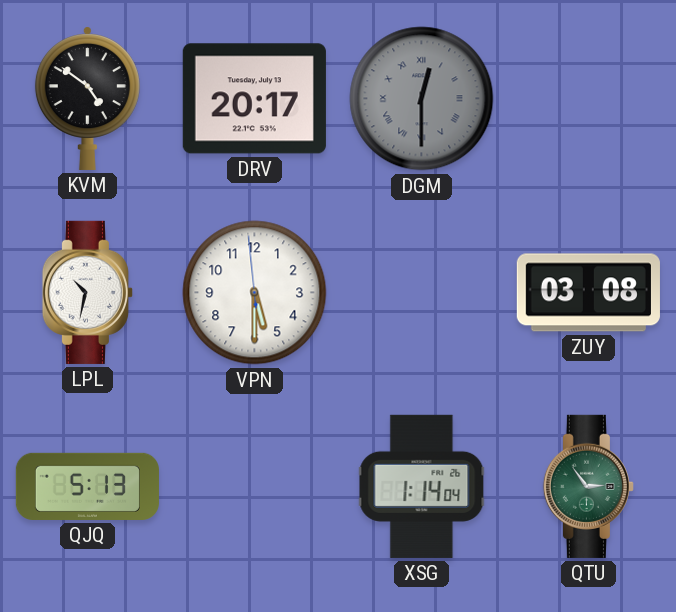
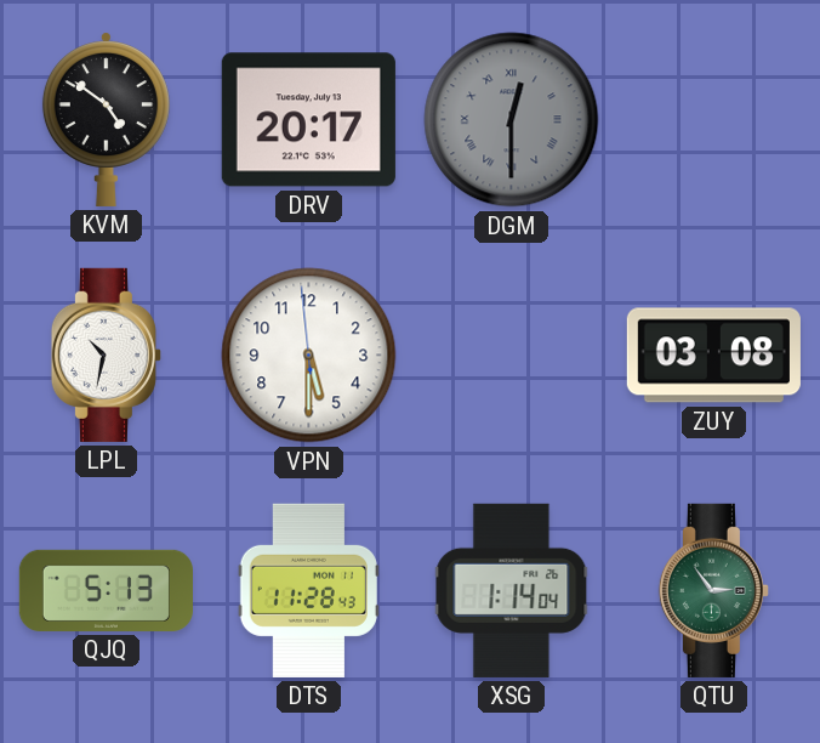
DTS: none -> 11:28 (308, 590)
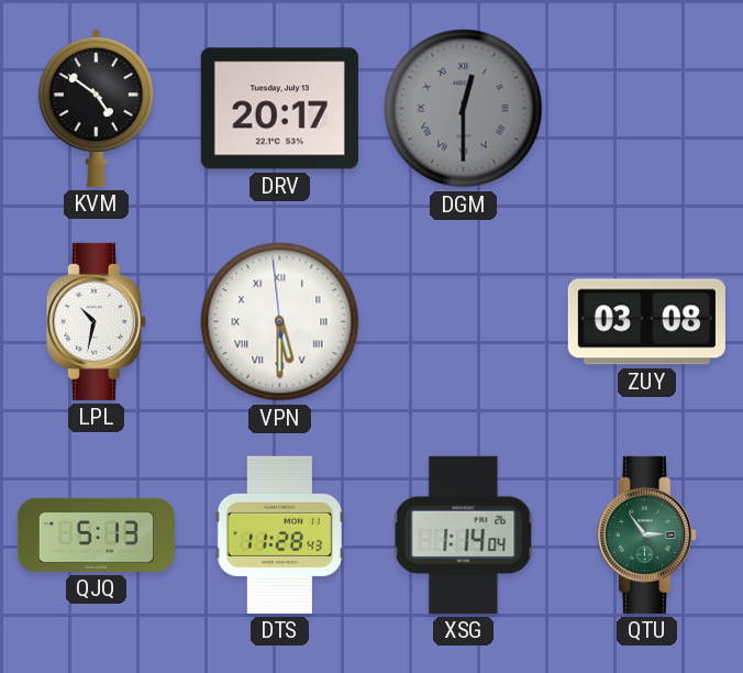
VPN numerals: Arabic -> Roman (280, 322)
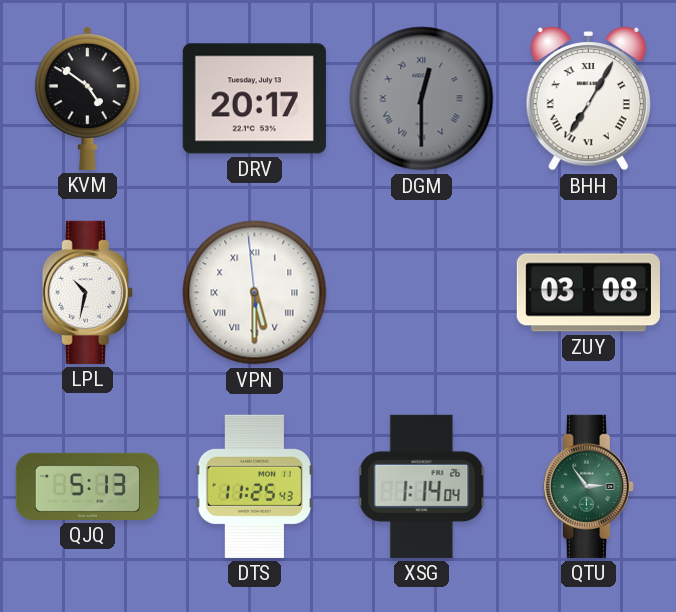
BHH: none -> 7:05 (588, 98)
DTS: 11:28 -> 11:25 (254, 486)
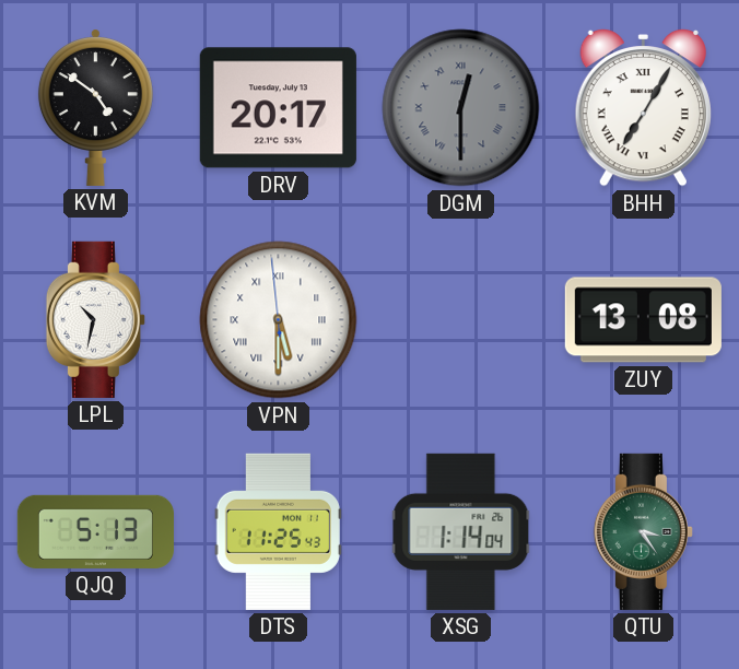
ZUY: 03:08 -> 13:08 (643, 320)
QTU: 2:54 -> 3:24 (643, 531)
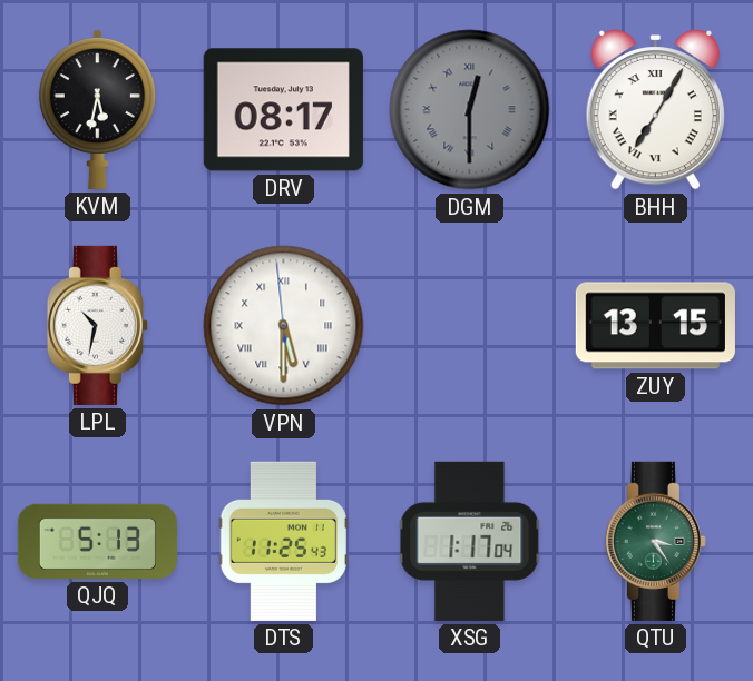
KVM: 4:51 -> 5:32 (97, 109)
DRV: 20:17 -> 08:17 (283, 110)
ZUY: 13:08 -> 13:15 (655, 326)
XSG: 1:14 -> 1:17 (470, 541)
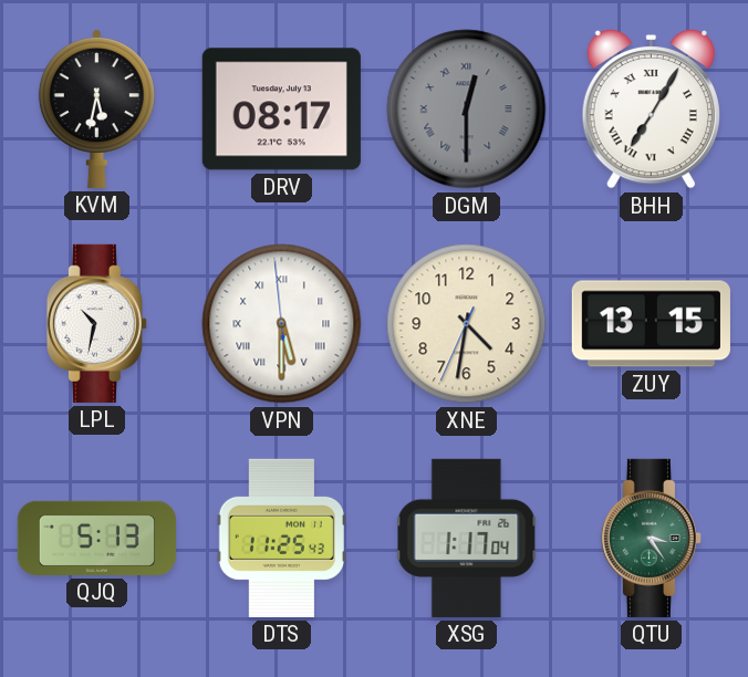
XNE: none -> 4:31 (467, 324)
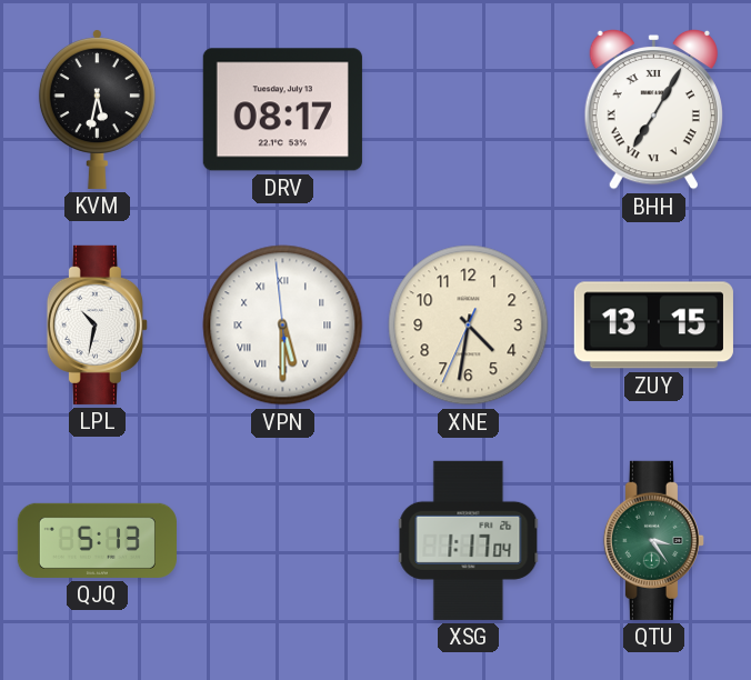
DGM: 12:30 -> none (467, 110)
DTS: 11:25 -> none (281, 538)
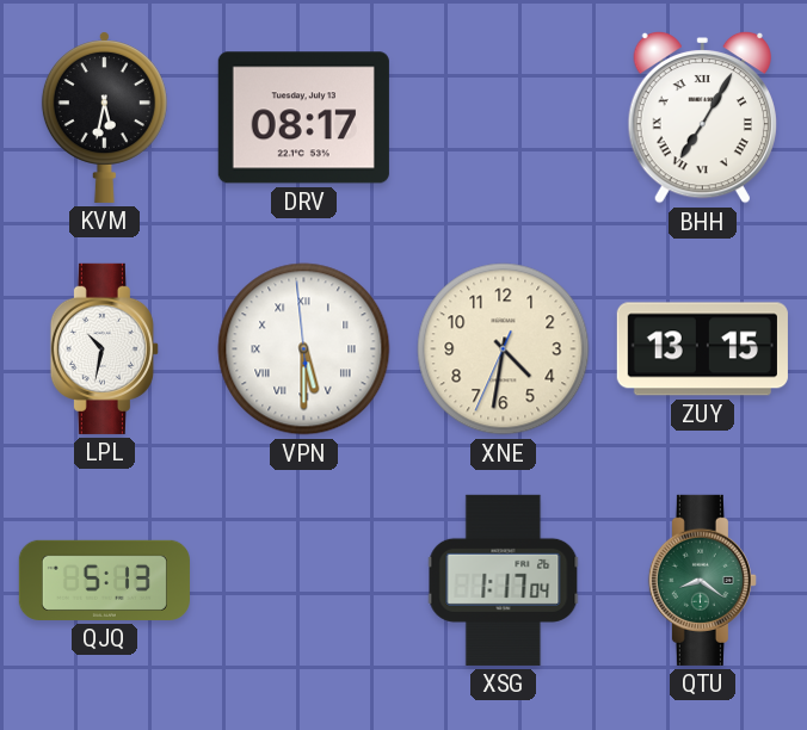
QTU: 3:24 -> 8:21 (702, 580)
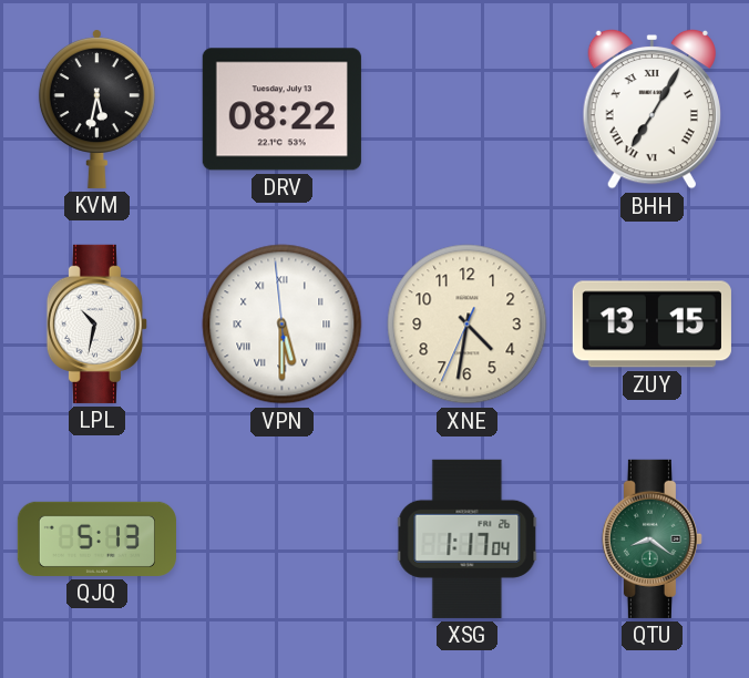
DRV: 08:17 -> 08:22 (281, 110)
